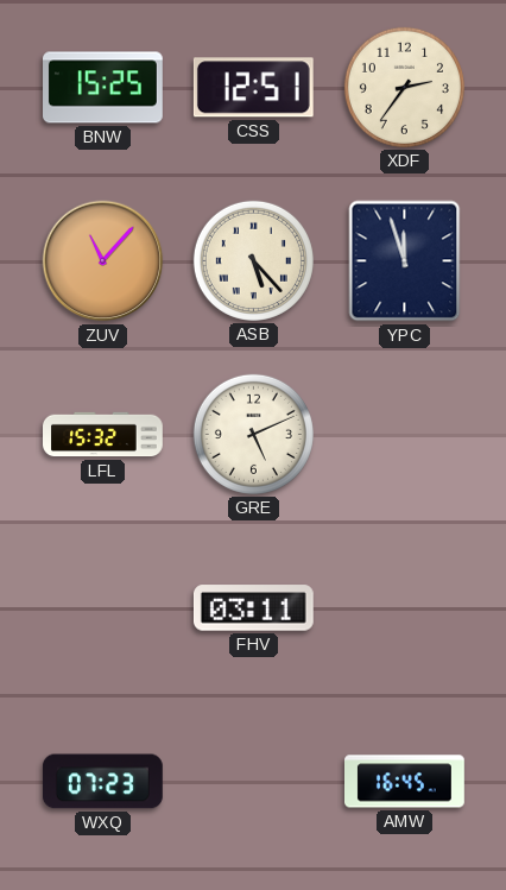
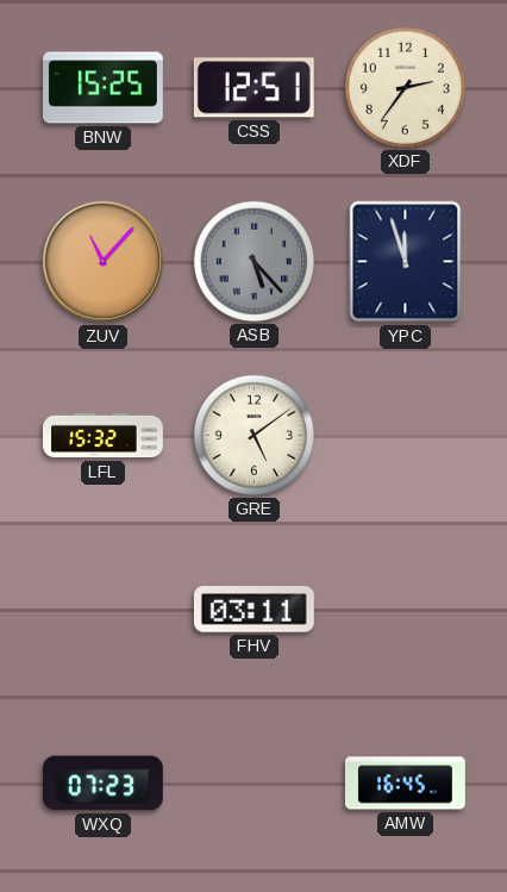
ASB dial: cream -> grey (253, 261)
GRE: 5:11 -> 5:09 (253, 435)
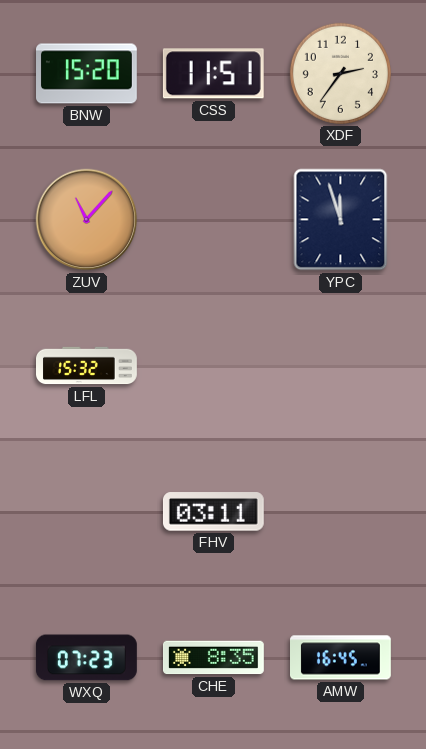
BNW: 15:25 -> 15:20 (87, 74)
CSS: 12:51 -> 11:51 (213, 74)
ASB: 5:23 -> none (253, 261)
GRE: 5:09 -> none (253, 435)
CHE: none -> 8:35 (214, 658)
